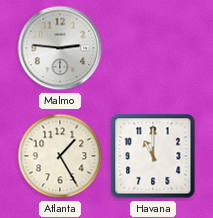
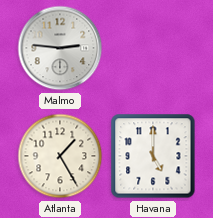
Havana: 11:00 -> 5:00 (153, 156)
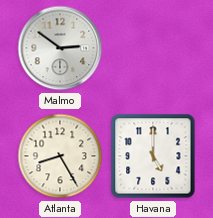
Malmo: 2:46 -> 2:51 (60, 48)
Atlanta: 1:25 -> 8:25 (60, 156)
